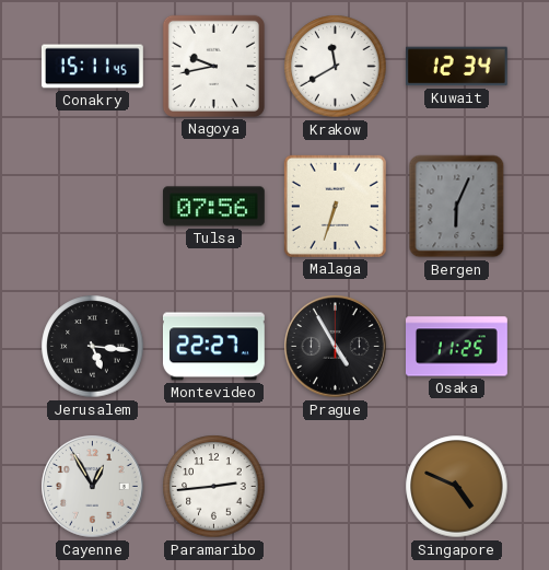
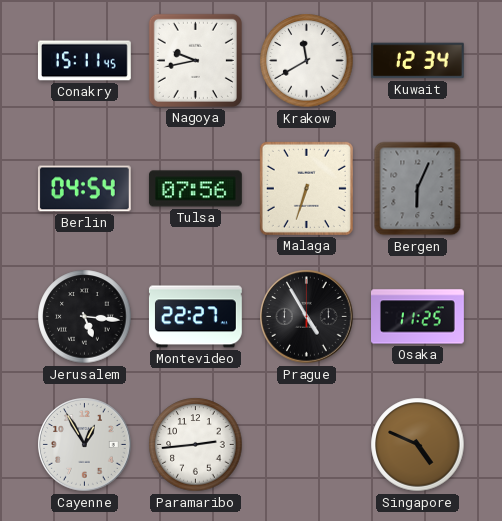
Berlin: none -> 04:54 (84, 189)
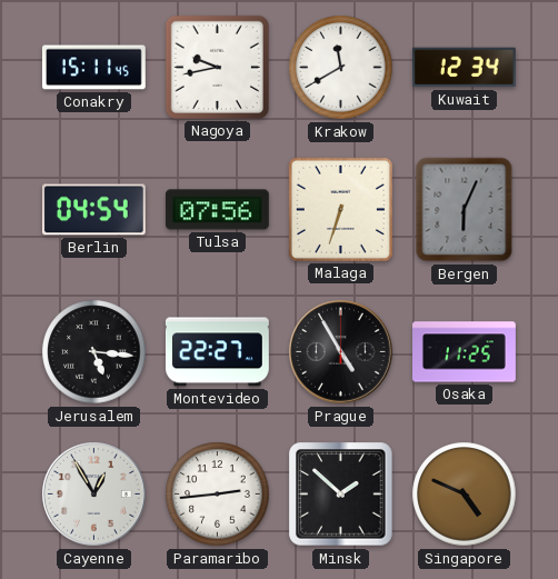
Minsk: none -> 1:52 (341, 495)
